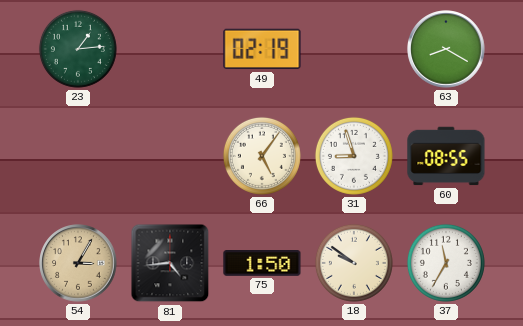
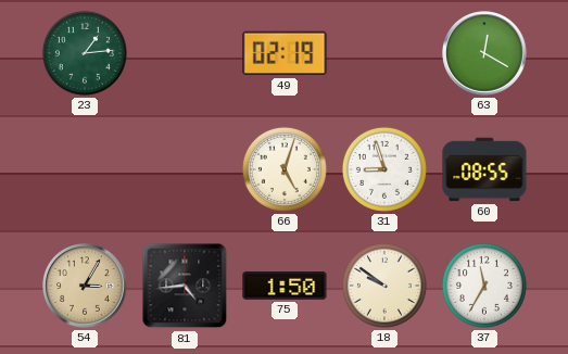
63: 8:20 -> 12:20 (484, 53)
66: 5:06 -> 5:03 (285, 169)
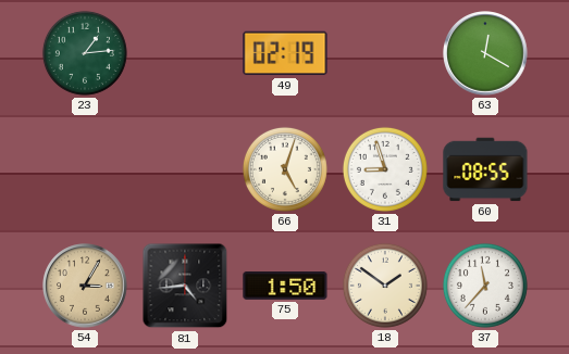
18: 9:51 -> 1:51 (385, 286)
37: 11:35 -> 11:37 (485, 286)
